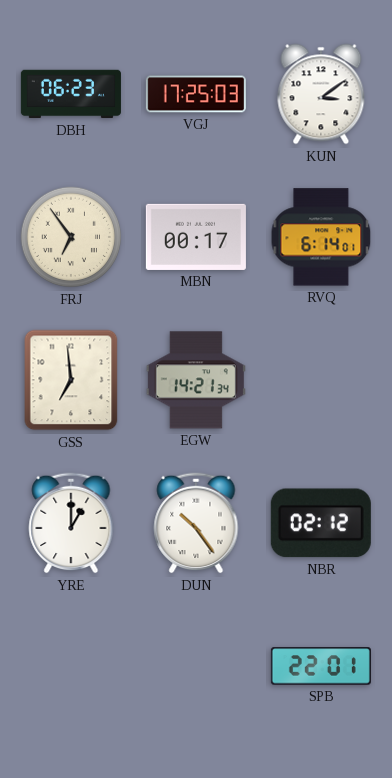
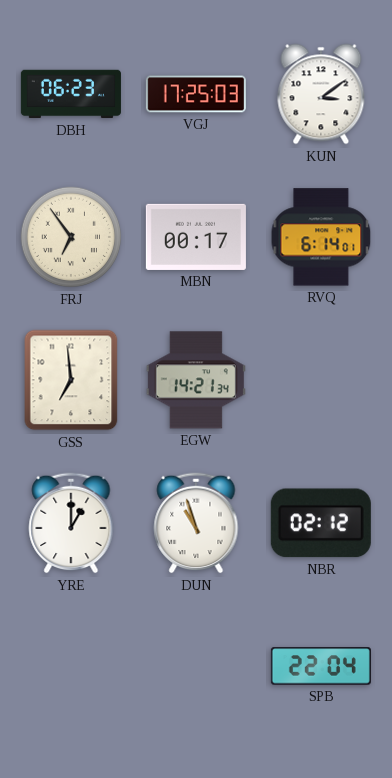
DUN: 10:24 -> 10:57 (196, 523)
SPB: 22:01 -> 22:04 (321, 666)
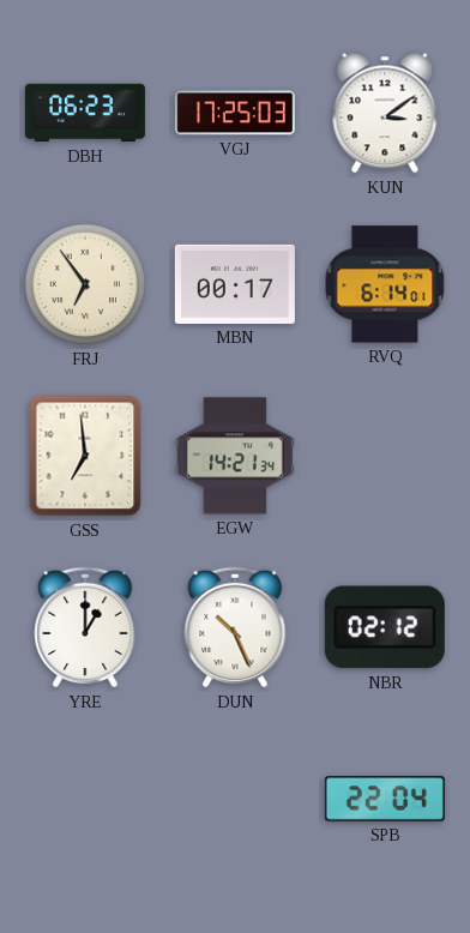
DUN: 10:57 -> 10:26 (235, 627)
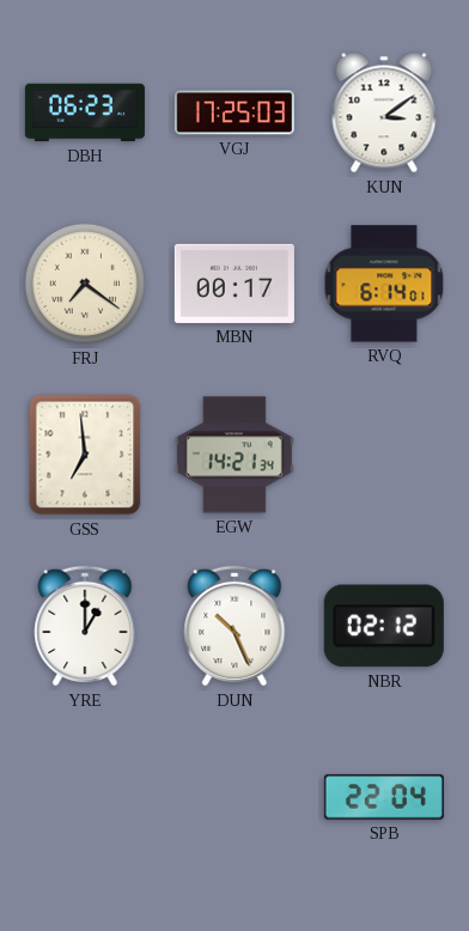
FRJ: 6:54 -> 7:21 (85, 284)
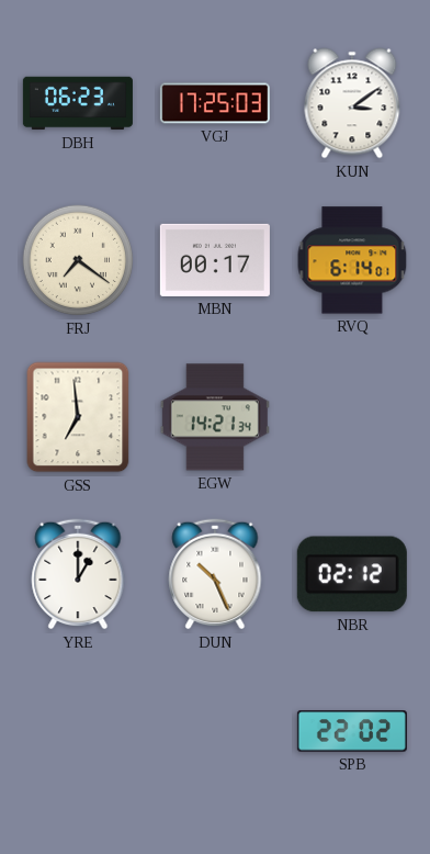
SPB: 22:04 -> 22:02 (352, 731)
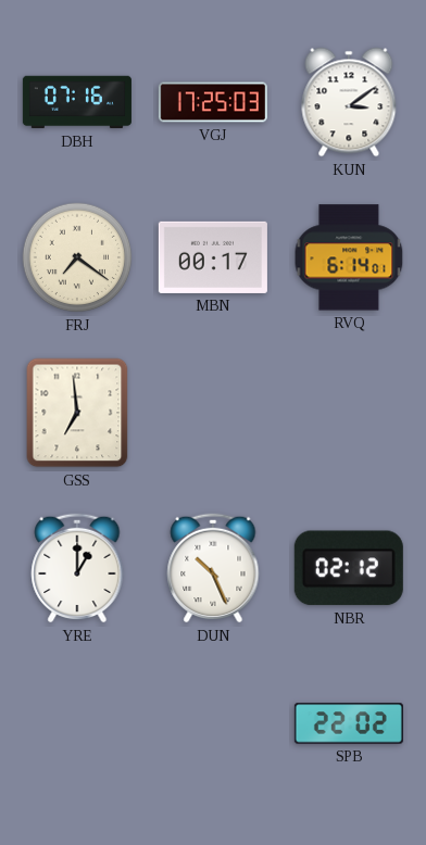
DBH: 06:23 -> 07:16 (77, 102)
EGW: 14:21 -> none (215, 417)
